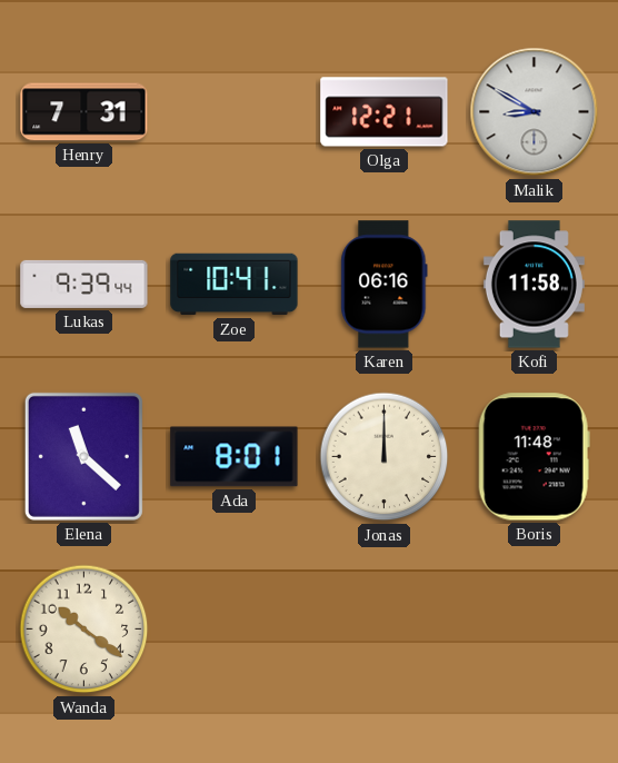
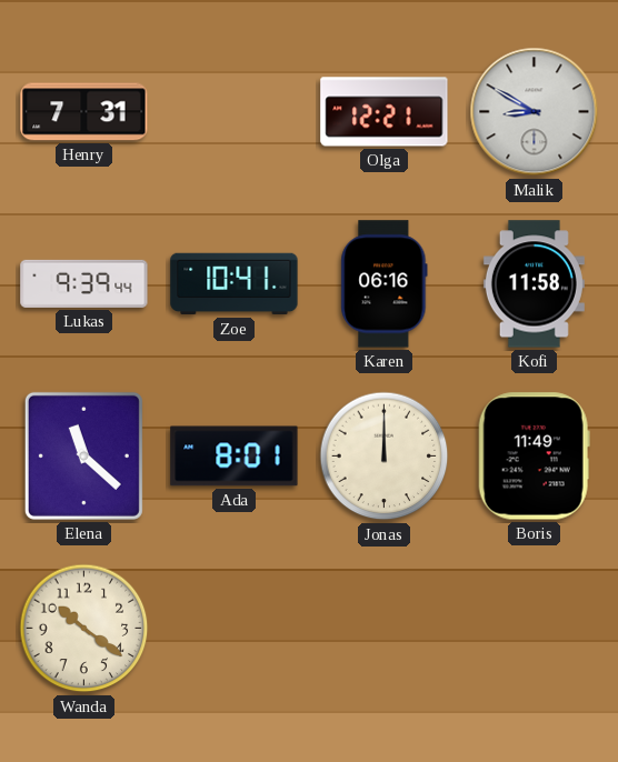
Boris: 11:48 -> 11:49 (534, 457)
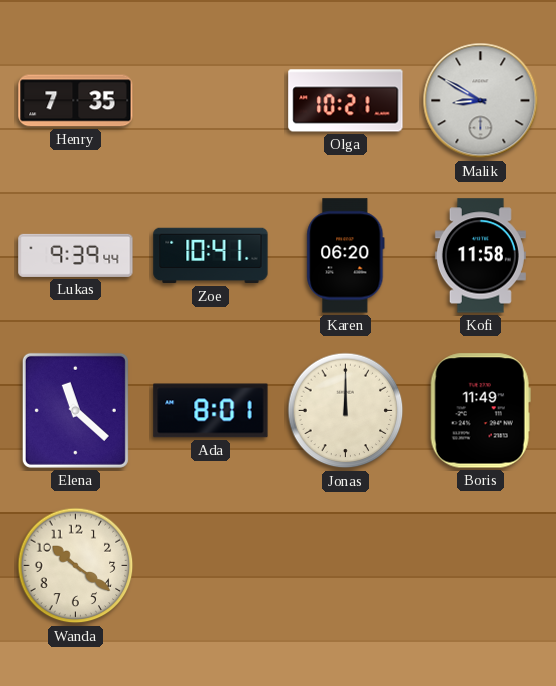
Henry: 7:31 -> 7:35 (76, 101)
Olga: 12:21 -> 10:21 (346, 101)
Karen: 06:16 -> 06:20 (346, 256)
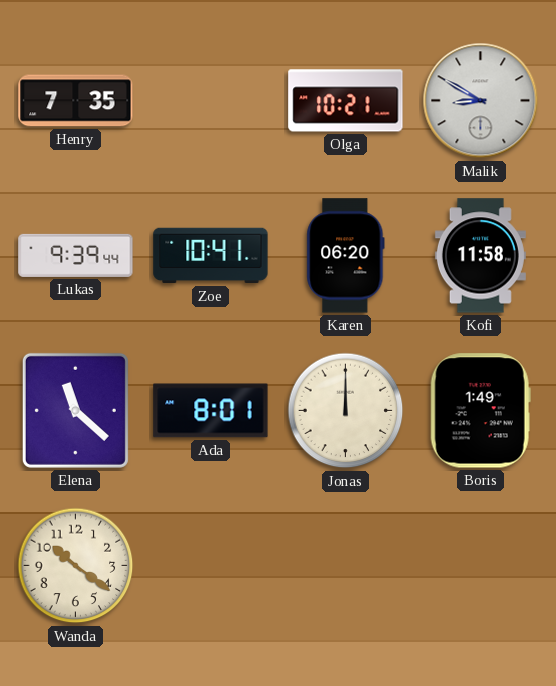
Boris: 11:49 -> 1:49 (480, 411)
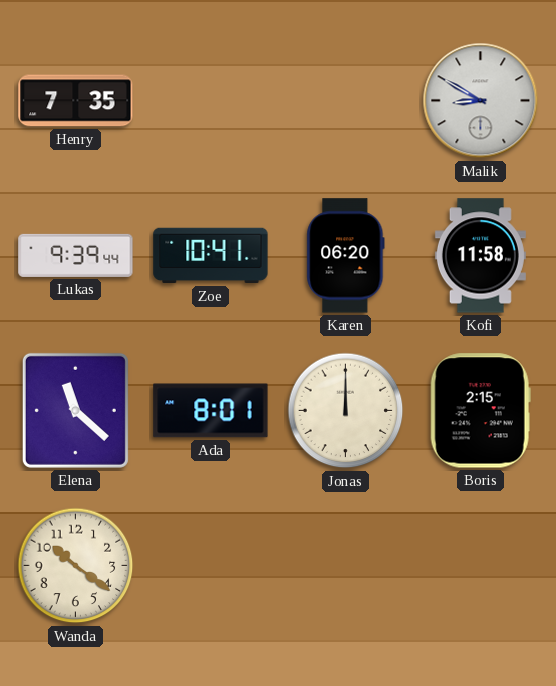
Olga: 10:21 -> none (346, 101)
Boris: 1:49 -> 2:15 (480, 411)
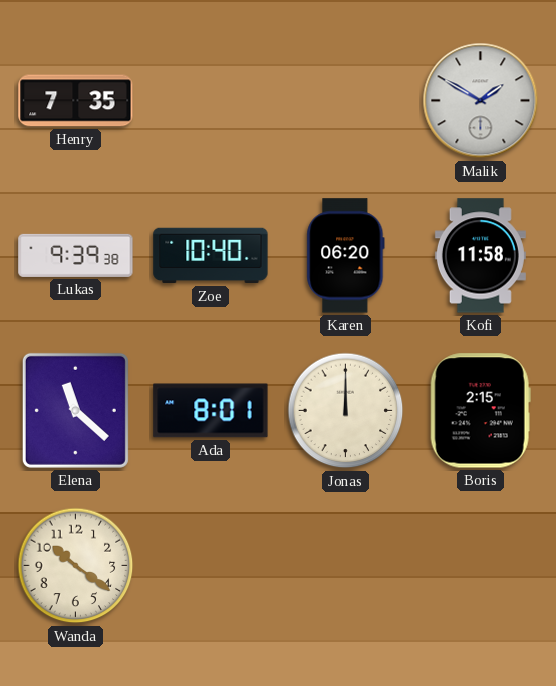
Malik: 8:50 -> 1:50 (481, 101)
Lukas: 9:39:44 -> 9:39:38 (76, 255)
Zoe: 10:41 -> 10:40 (211, 256)
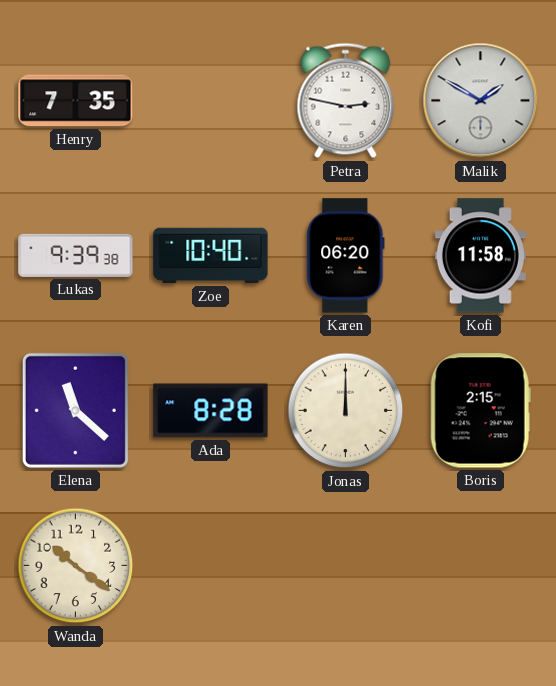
Petra: none -> 2:47 (346, 101)
Ada: 8:01 -> 8:28 (211, 411)
